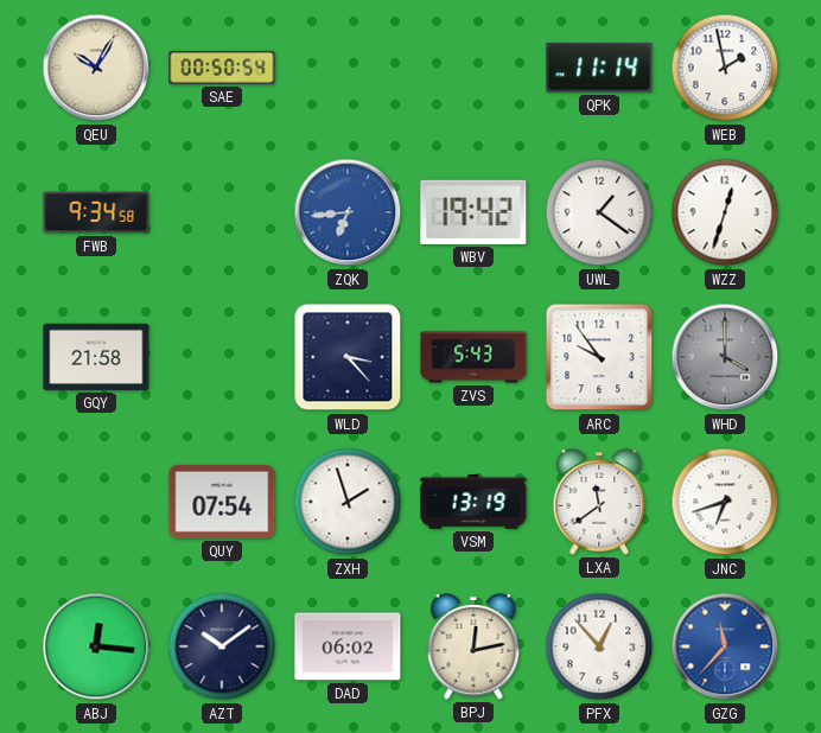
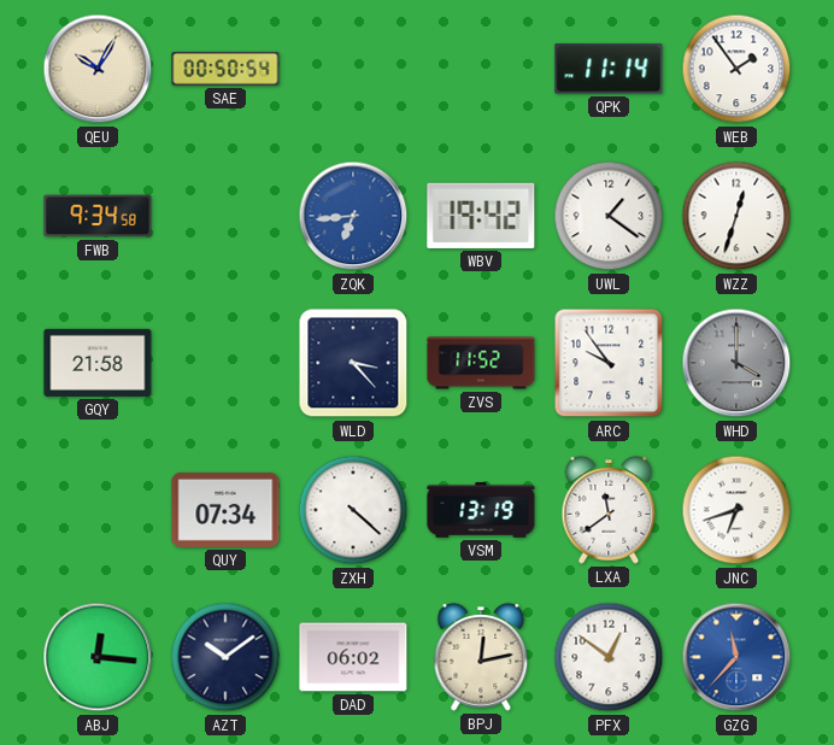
WEB: 1:58 -> 1:54 (736, 69)
ZVS: 5:43 -> 11:52 (481, 363)
QUY: 07:54 -> 07:34 (225, 510)
ZXH: 1:57 -> 4:22 (353, 510)
PFX: 12:53 -> 12:51 (609, 657)
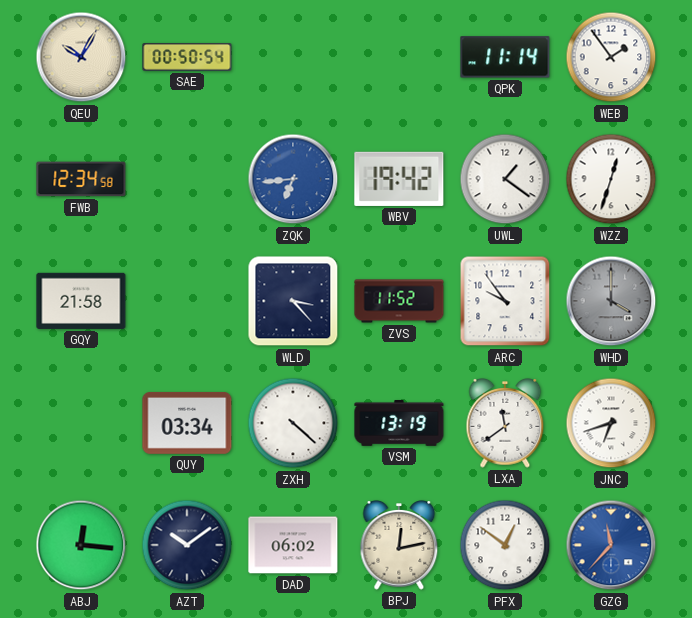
FWB: 9:34 -> 12:34 (81, 179)
QUY: 07:34 -> 03:34 (187, 423)
